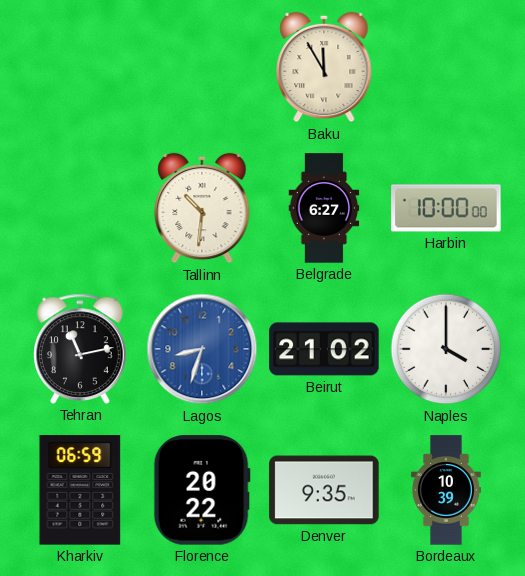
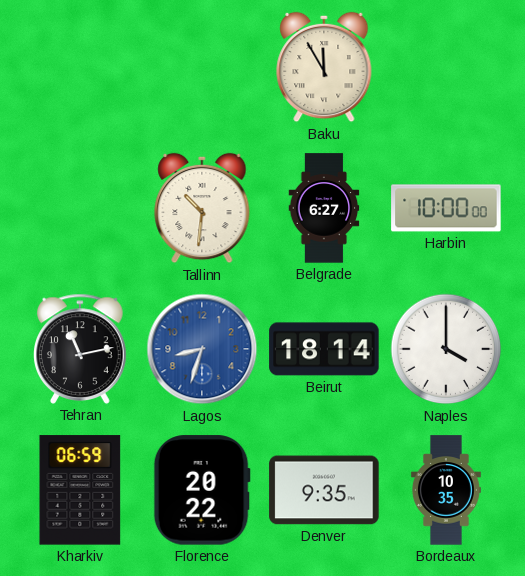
Beirut: 21:02 -> 18:14 (324, 349)
Bordeaux: 10:39 -> 10:35 (446, 490)
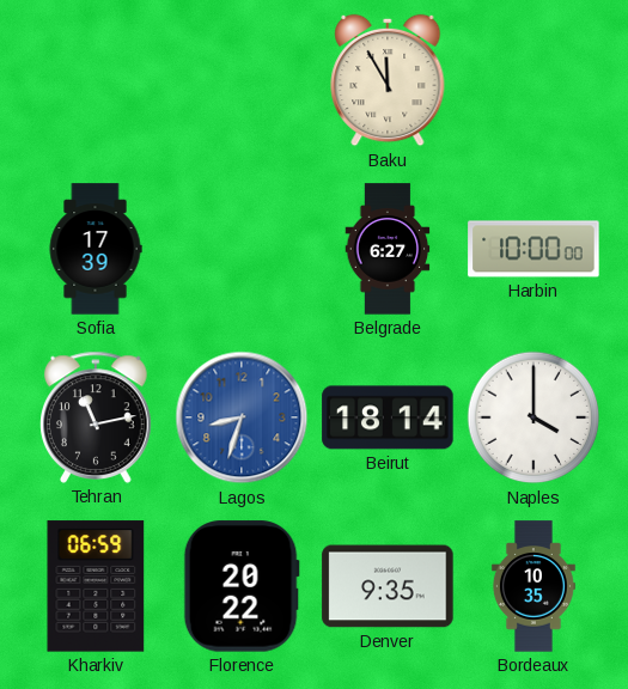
Sofia: none -> 17:39 (96, 249)
Tallinn: 10:31 -> none (202, 208)
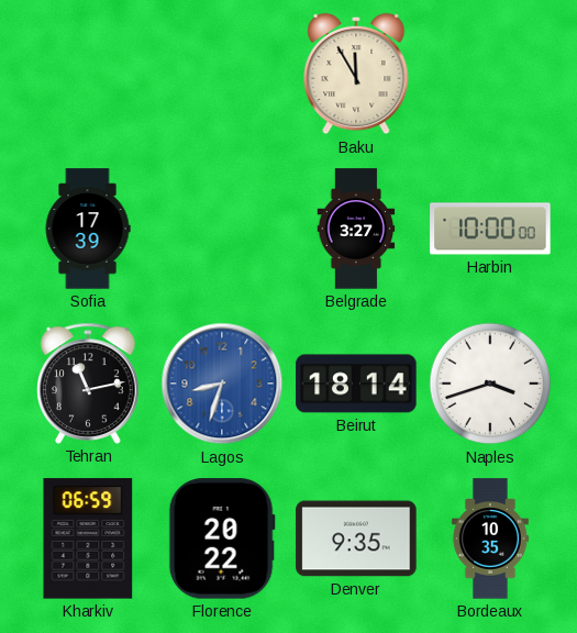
Belgrade: 6:27 -> 3:27 (356, 229)
Naples: 4:00 -> 3:42 (490, 384)
